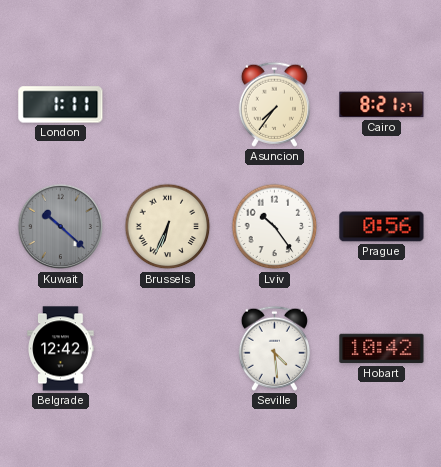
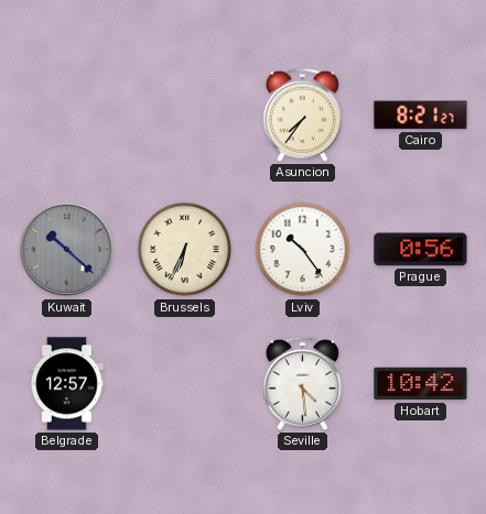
London: 1:11 -> none (61, 105)
Belgrade: 12:42 -> 12:57 (67, 384)
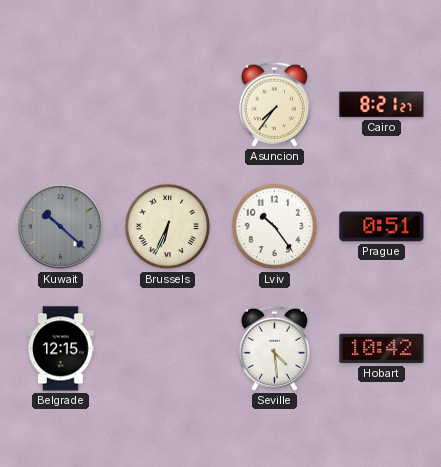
Prague: 0:56 -> 0:51 (382, 227)
Belgrade: 12:57 -> 12:15 (61, 349)
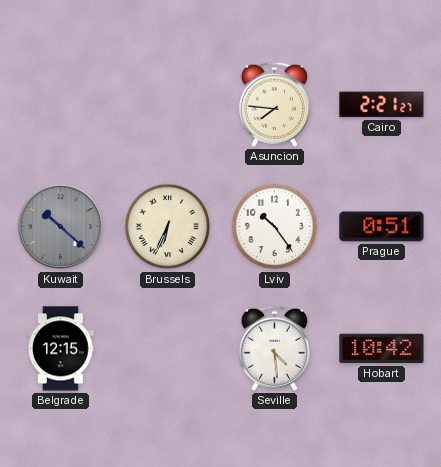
Asuncion: 7:36 -> 7:46 (274, 104)
Cairo: 8:21 -> 2:21 (382, 105)
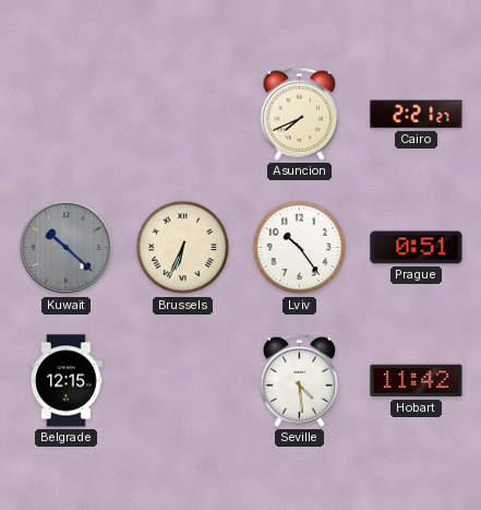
Asuncion: 7:46 -> 7:41 (299, 114)
Hobart: 10:42 -> 11:42 (417, 381)
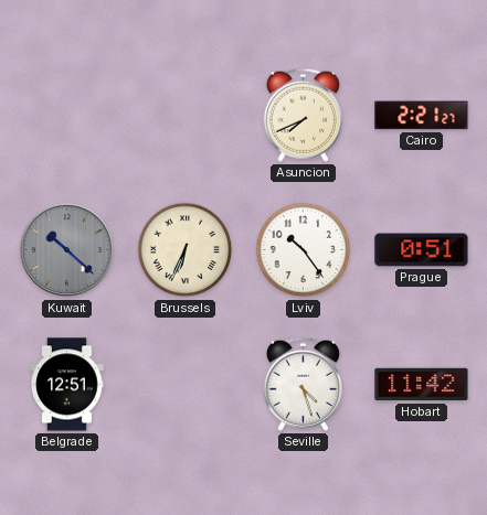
Belgrade: 12:15 -> 12:51 (67, 385)
Seville: 4:29 -> 4:27 (303, 384)
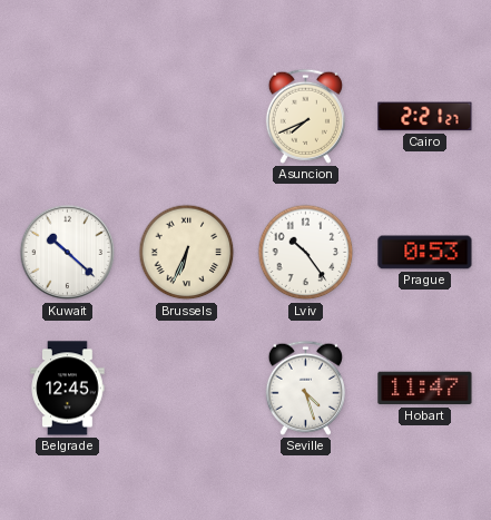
Kuwait dial: grey -> white (68, 253)
Prague: 0:51 -> 0:53 (425, 253)
Belgrade: 12:51 -> 12:45 (68, 389)
Hobart: 11:42 -> 11:47 (425, 389)
